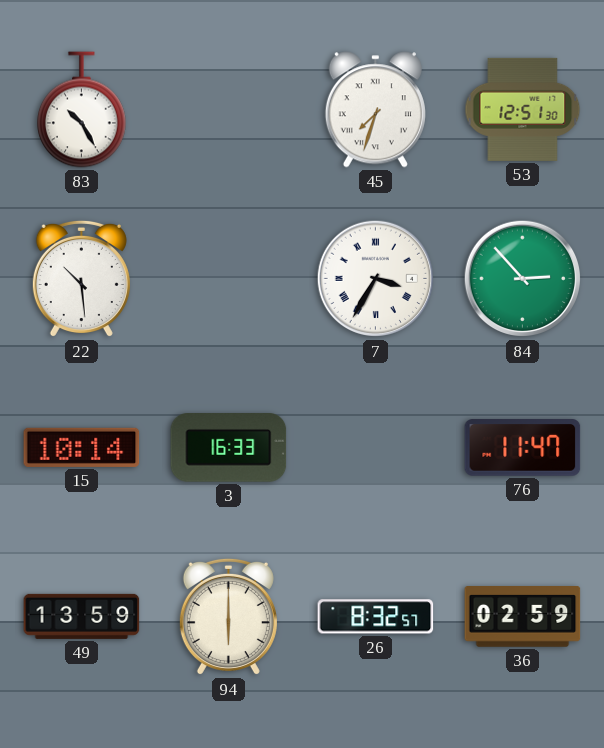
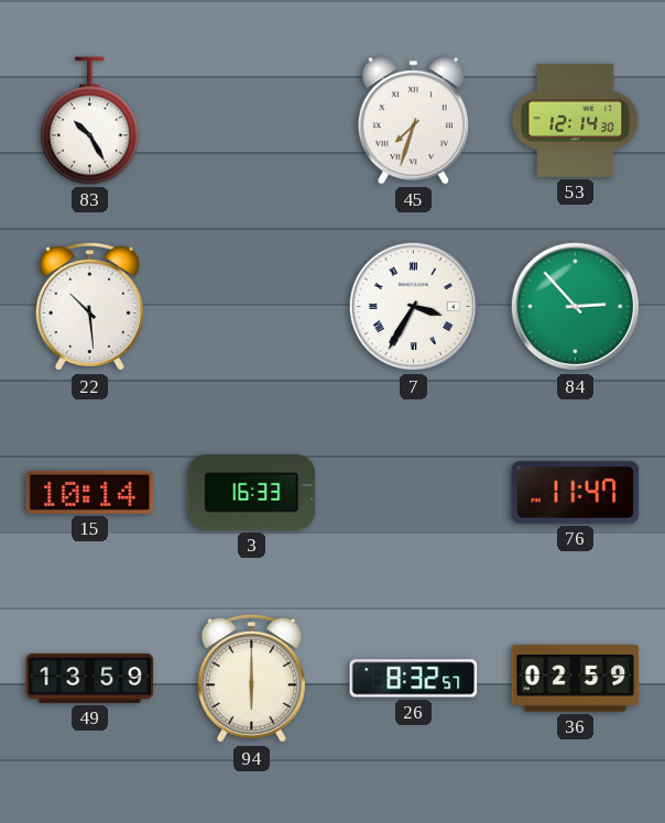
53: 12:51 -> 12:14 (576, 120)
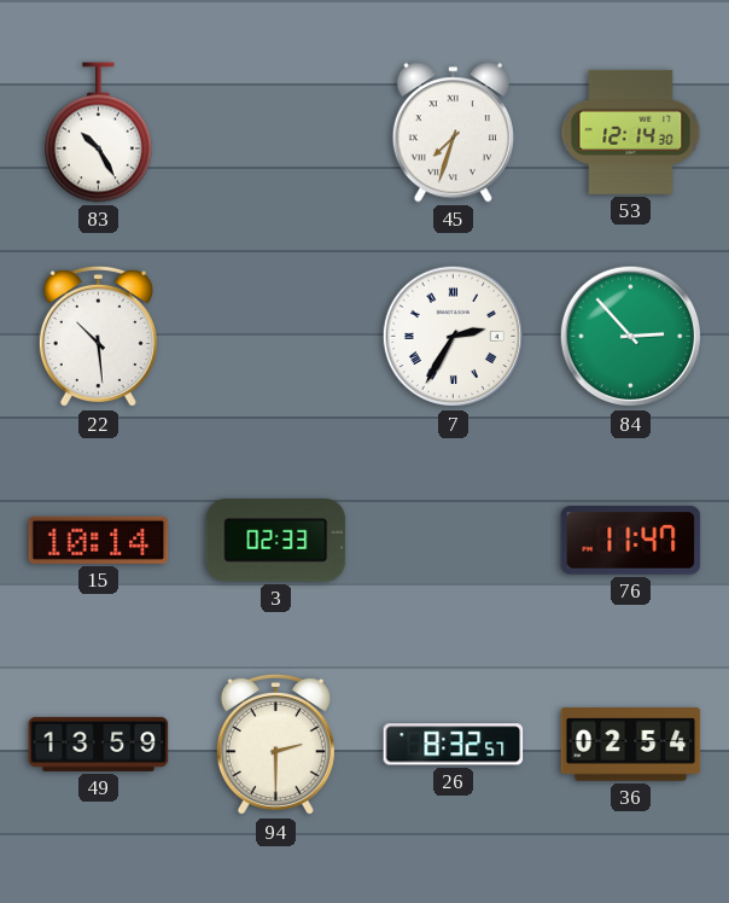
7: 3:35 -> 2:35 (454, 337)
3: 16:33 -> 02:33 (276, 541)
94: 6:00 -> 2:30 (275, 745)
36: 02:59 -> 02:54 (631, 745)
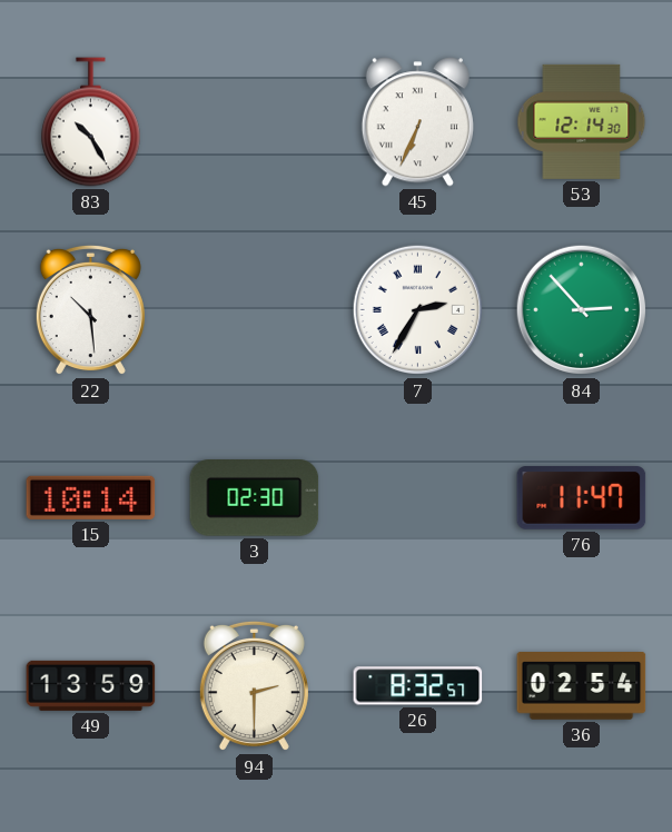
45: 7:33 -> 6:34 (417, 122)
3: 02:33 -> 02:30 (255, 498)
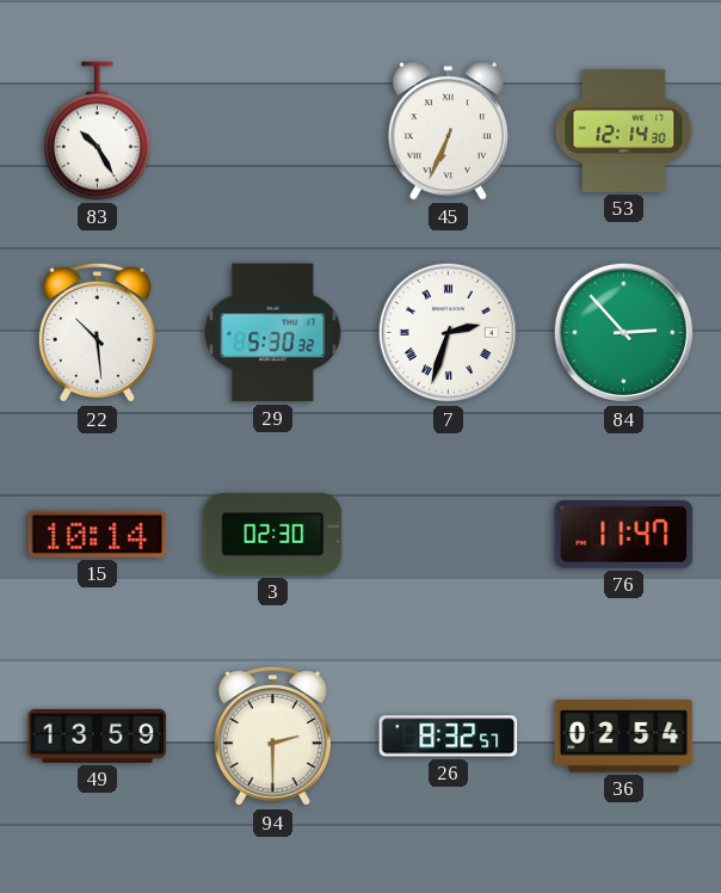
29: none -> 5:30 (273, 333)
7: 2:35 -> 2:33 (449, 333)
